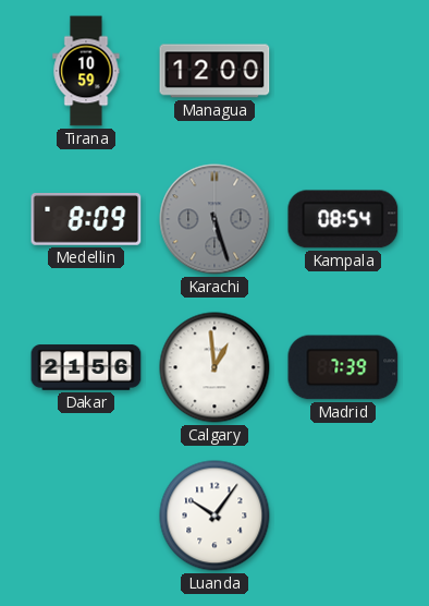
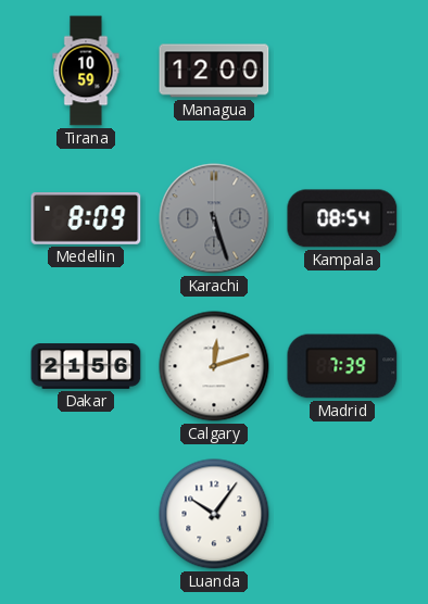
Calgary: 12:59 -> 12:12 (214, 366)
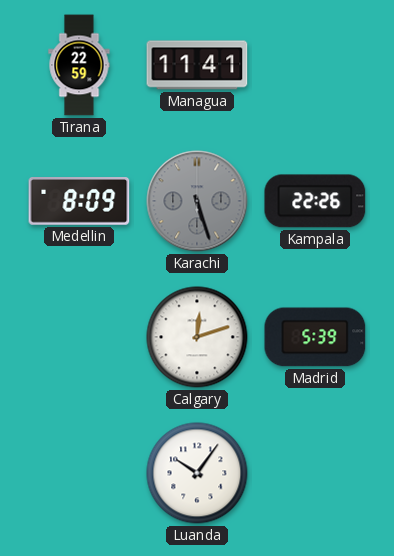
Tirana: 10:59 -> 22:59 (79, 65)
Managua: 12:00 -> 11:41 (197, 65)
Kampala: 08:54 -> 22:26 (315, 201)
Dakar: 21:56 -> none (86, 366)
Madrid: 7:39 -> 5:39 (315, 337)
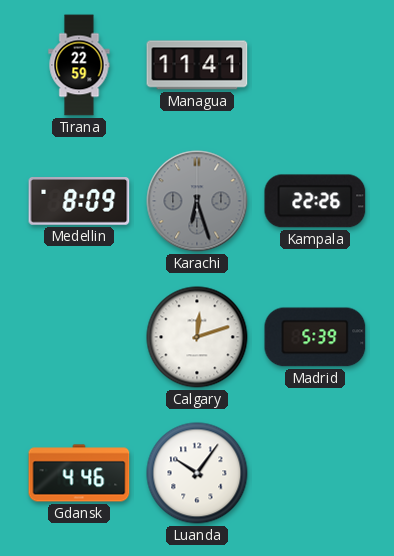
Karachi: 5:27 -> 6:27 (197, 201)
Gdansk: none -> 4:46 (79, 473)
